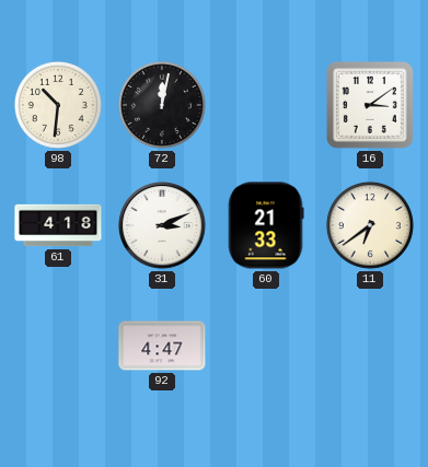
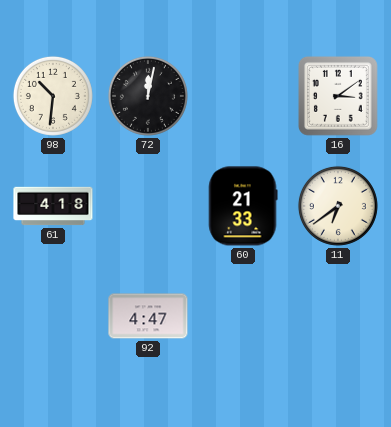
31: 3:11 -> none (162, 225)
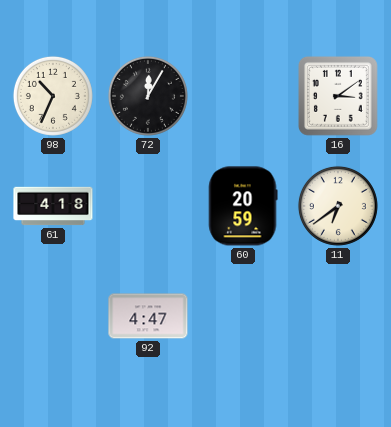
98: 10:31 -> 10:34 (53, 96)
72: 12:02 -> 12:05 (148, 96)
60: 21:33 -> 20:59 (243, 206)
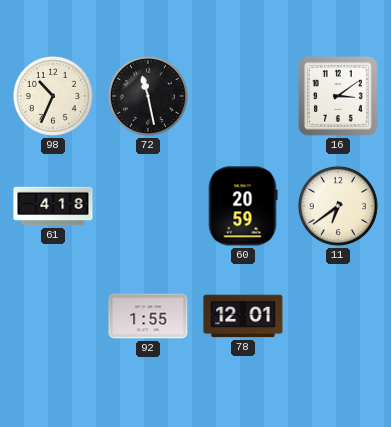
72: 12:05 -> 11:28 (148, 96)
92: 4:47 -> 1:55 (148, 316)
78: none -> 12:01 (243, 316)
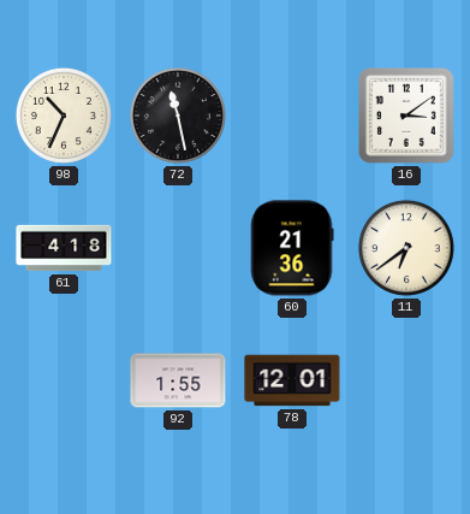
60: 20:59 -> 21:36 (292, 248)
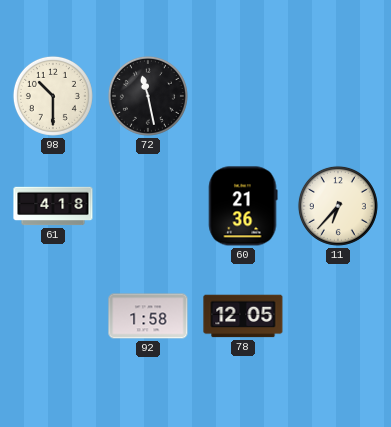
98: 10:34 -> 10:30 (53, 96)
16: 3:09 -> none (406, 116)
11: 6:39 -> 6:37 (338, 206)
92: 1:55 -> 1:58 (148, 316)
78: 12:01 -> 12:05 (243, 316)
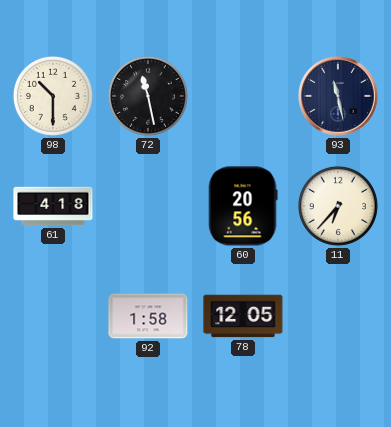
93: none -> 11:28 (338, 96)
60: 21:36 -> 20:56 (243, 206)
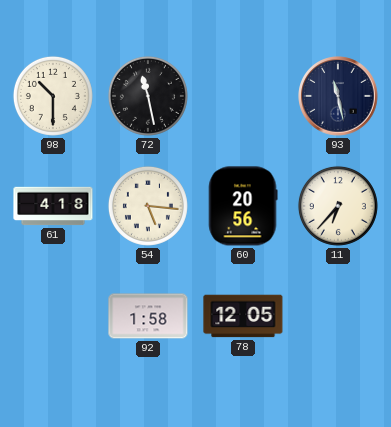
54: none -> 5:16 (148, 206)
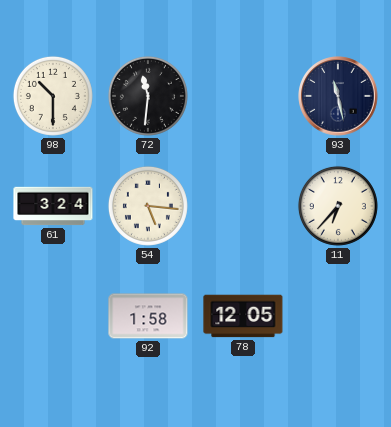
72: 11:28 -> 11:31 (148, 96)
61: 4:18 -> 3:24 (53, 206)
60: 20:56 -> none (243, 206)
